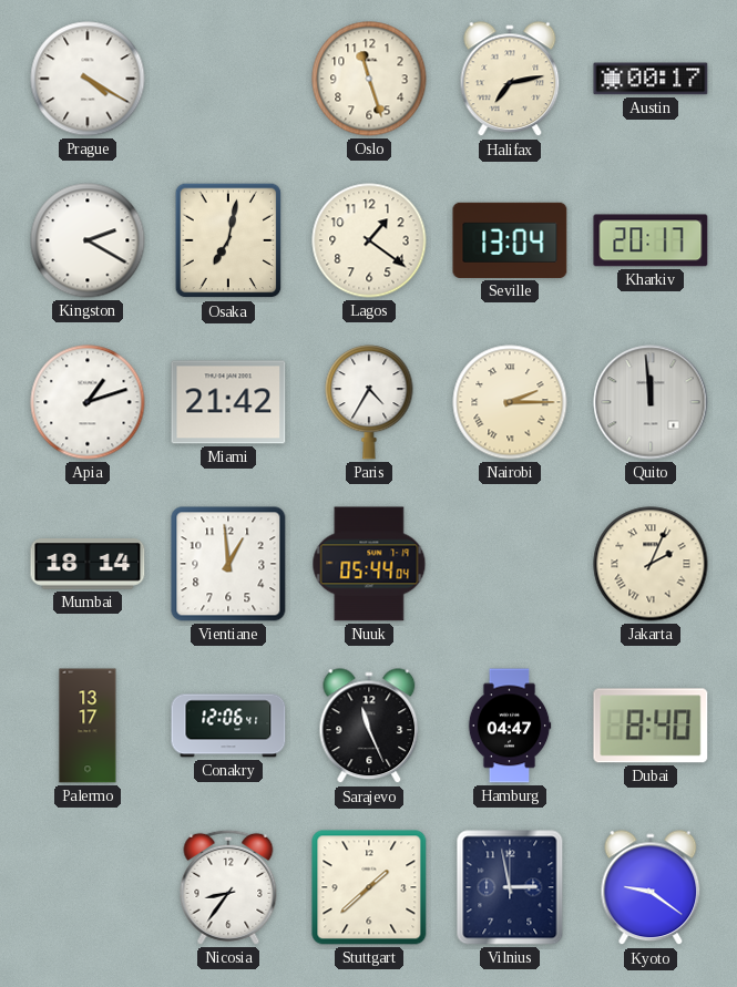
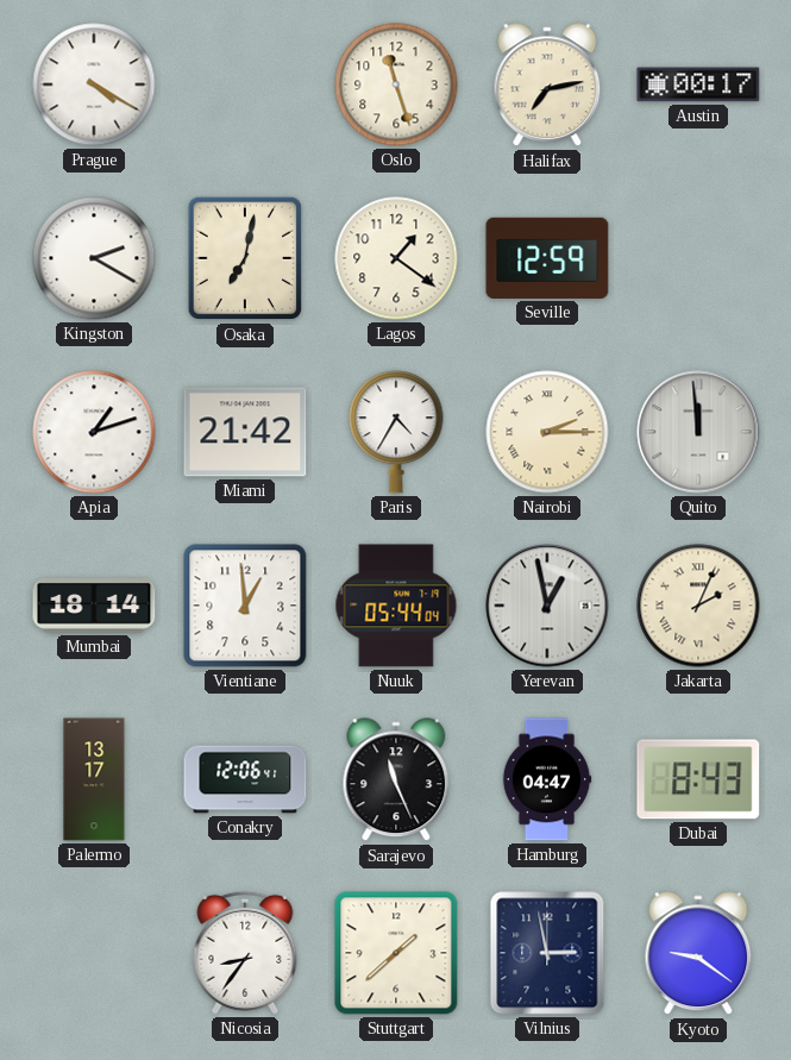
Seville: 13:04 -> 12:59 (547, 258)
Kharkiv: 20:17 -> none (651, 240)
Yerevan: none -> 12:58 (547, 606)
Dubai: 8:40 -> 8:43 (698, 779)
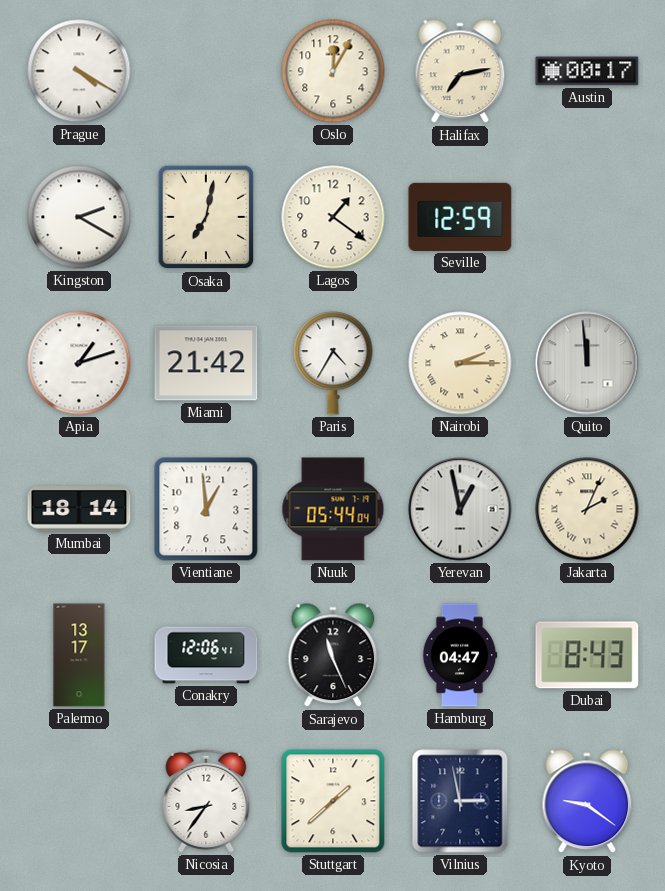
Oslo: 11:27 -> 12:05 (333, 71)
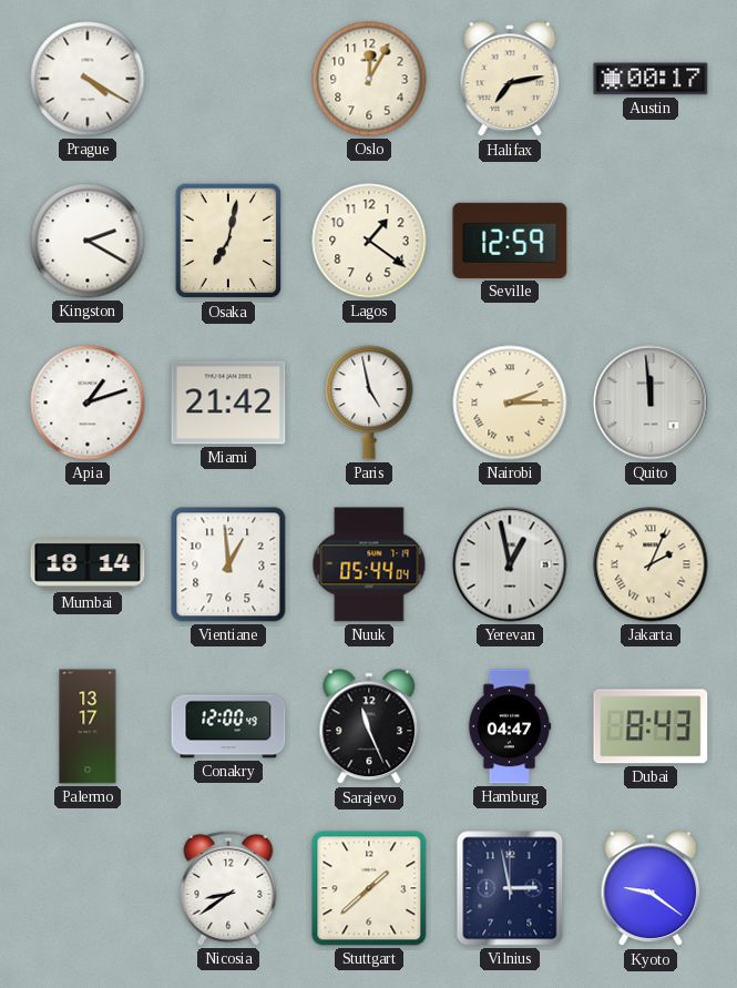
Paris: 4:35 -> 4:58 (369, 403)
Conakry: 12:06 -> 12:00 (228, 726)
Nicosia: 8:36 -> 8:39 (228, 888)
